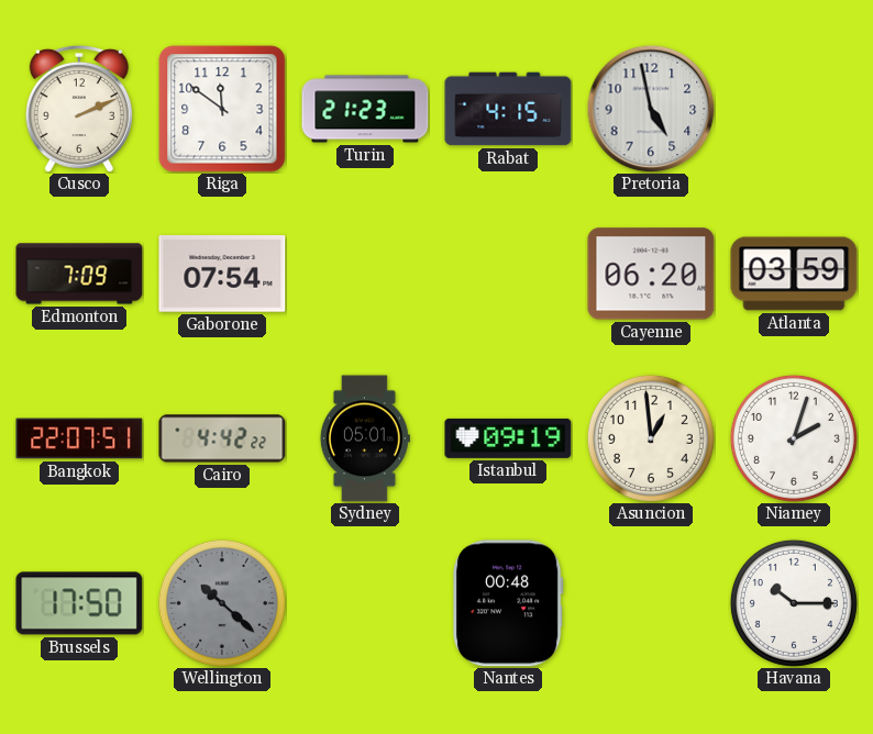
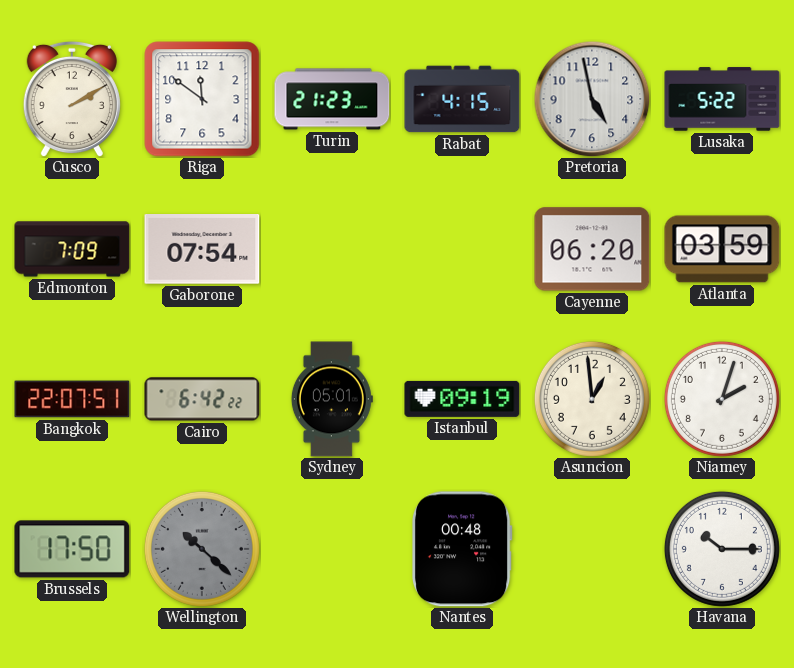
Cusco: 2:11 -> 2:10 (72, 99)
Lusaka: none -> 5:22 (722, 99)
Cairo: 4:42 -> 6:42 (202, 399)
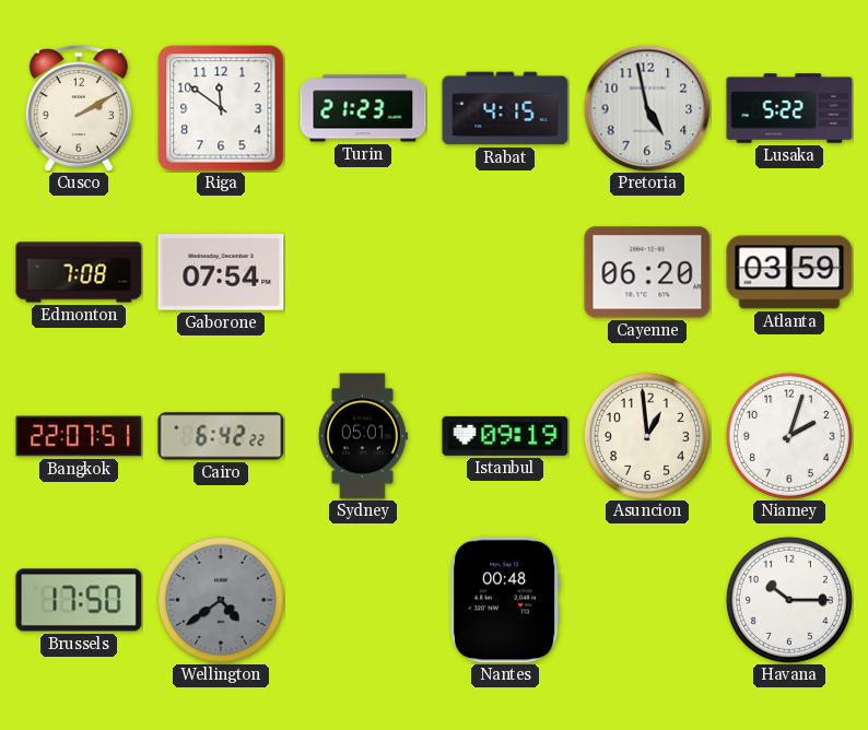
Edmonton: 7:09 -> 7:08 (79, 272)
Wellington: 10:22 -> 4:39 (221, 600)
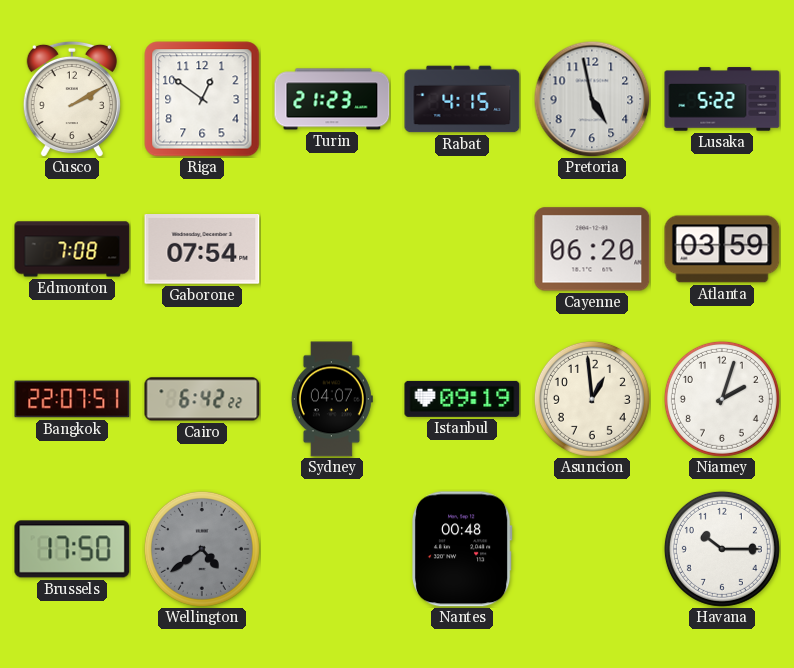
Riga: 11:51 -> 12:51 (202, 99)
Sydney: 05:01 -> 04:07 (332, 399)
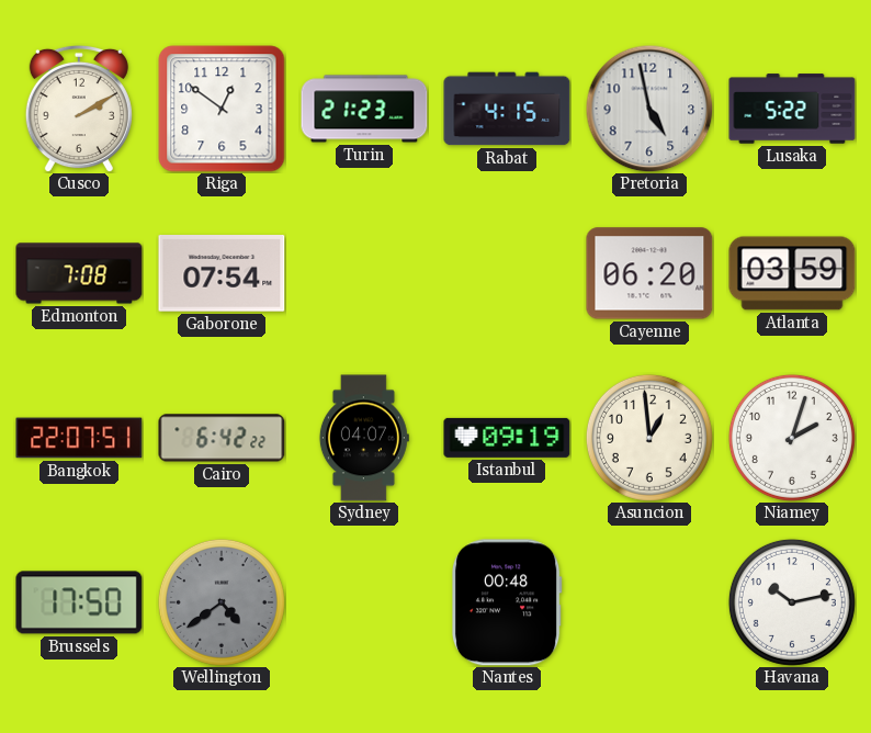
Havana: 10:15 -> 10:13 (792, 602)
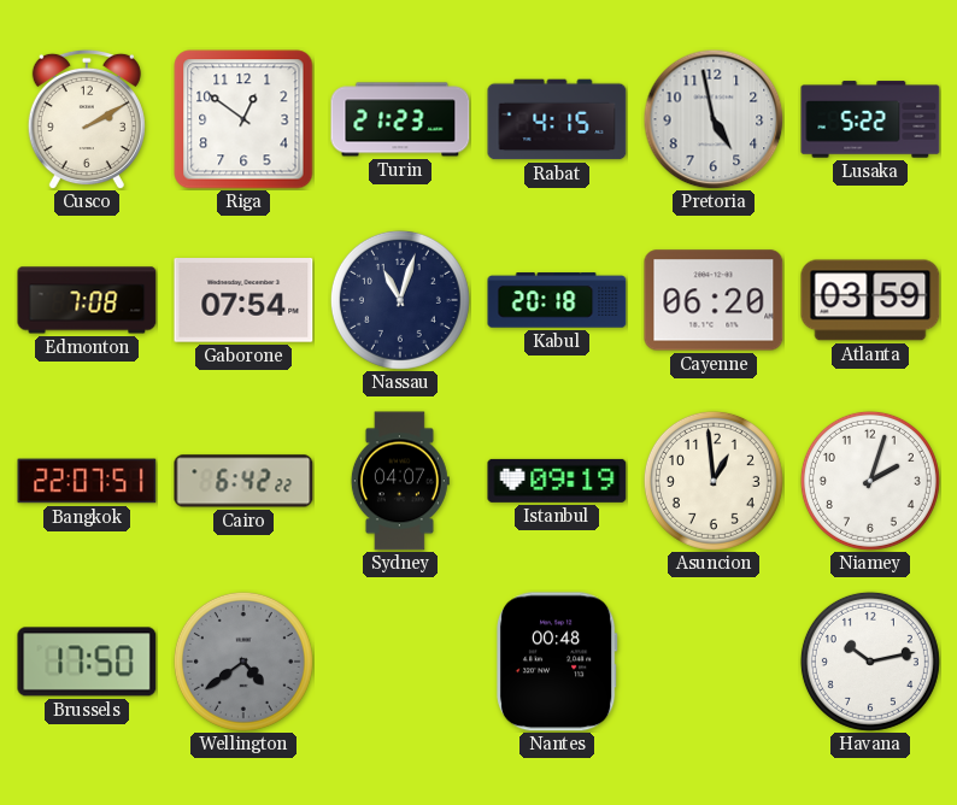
Nassau: none -> 11:03 (400, 300)
Kabul: none -> 20:18 (557, 300)
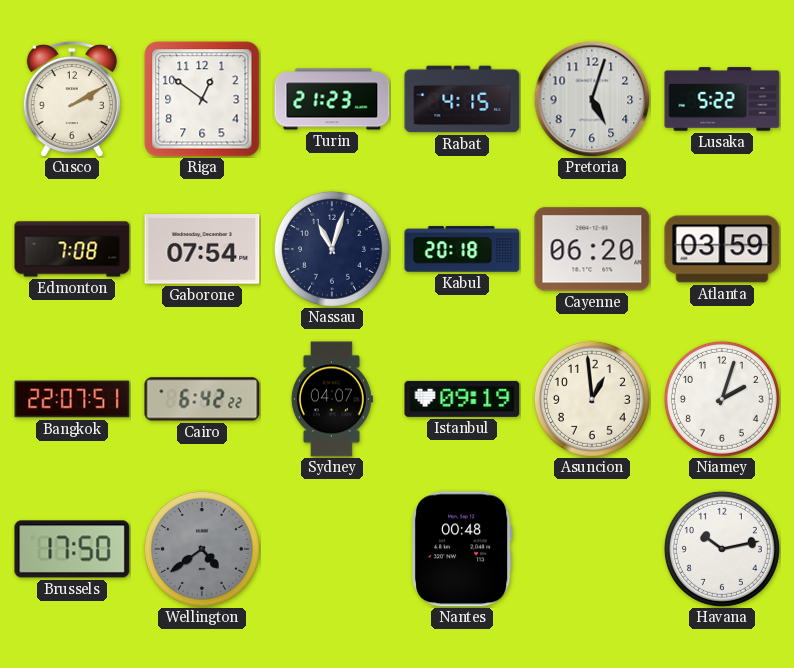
Pretoria: 4:58 -> 5:03 (592, 99)
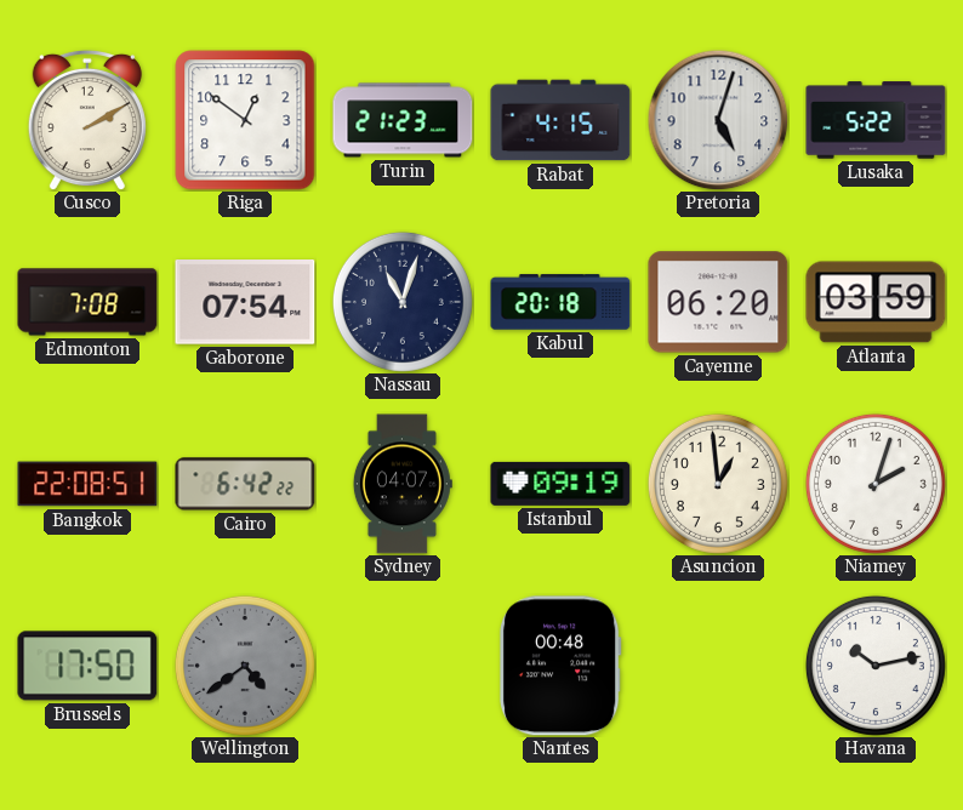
Bangkok: 22:07 -> 22:08 (87, 484)
